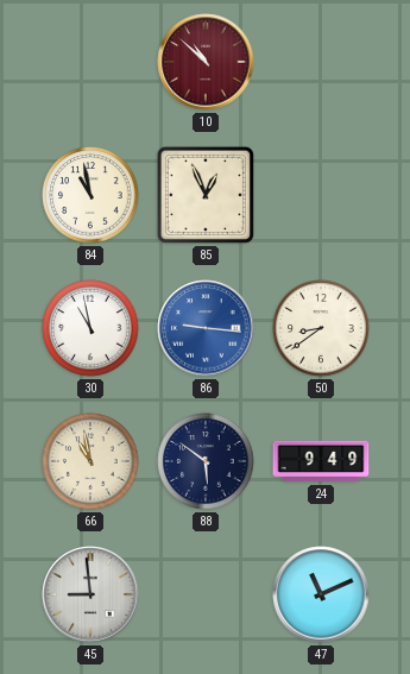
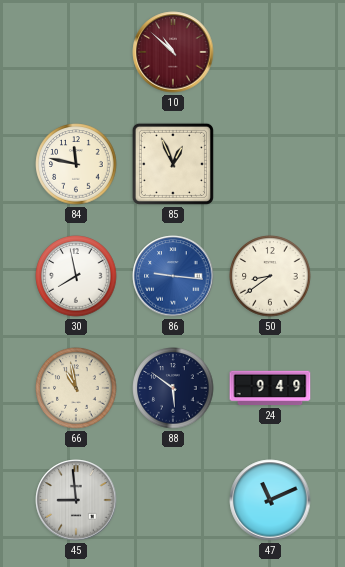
84: 10:58 -> 11:47 (76, 164)
30: 10:58 -> 7:58 (76, 276)
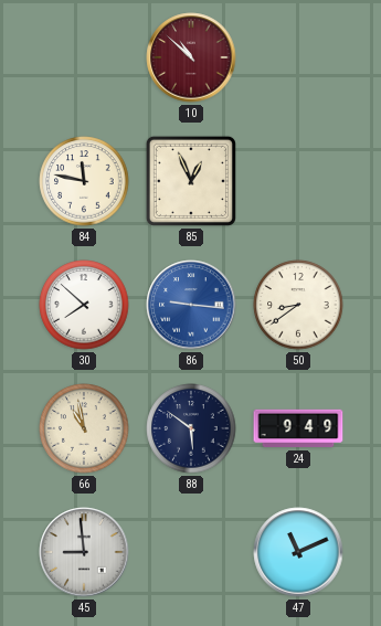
30: 7:58 -> 7:52 (84, 305)
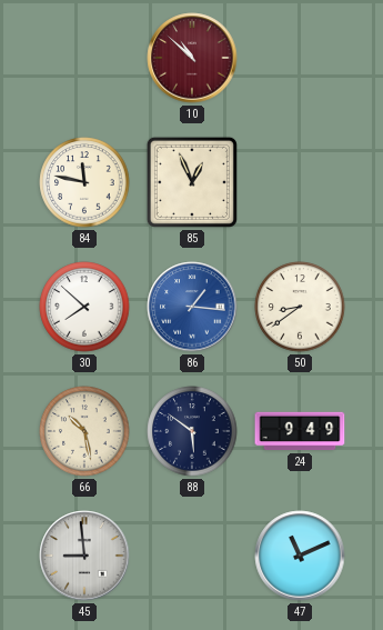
86: 9:16 -> 1:16 (192, 307)
66: 10:58 -> 10:28 (84, 431)
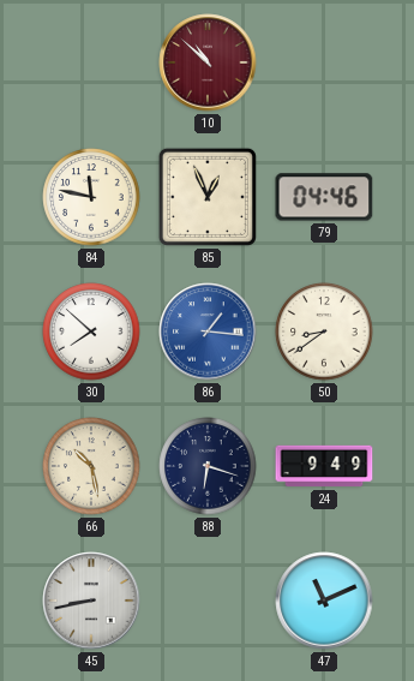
79: none -> 04:46 (324, 197)
88: 5:51 -> 6:18 (208, 466)
45: 8:59 -> 8:43 (91, 601)
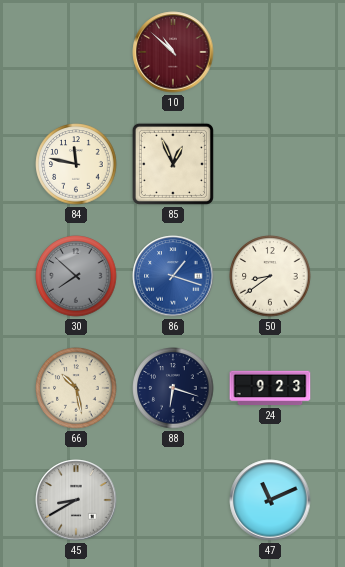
79: 04:46 -> none (324, 197)
30 dial: white -> grey (76, 276)
86: 1:16 -> 1:18 (173, 276)
24: 9:49 -> 9:23 (270, 388)
45: 8:43 -> 8:40 (76, 500)
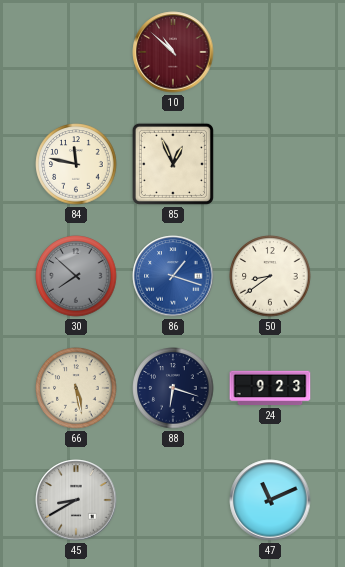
66: 10:28 -> 5:28 (76, 388)
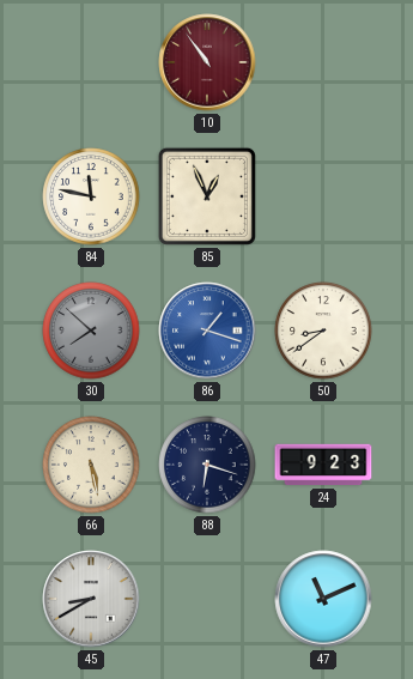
10: 10:52 -> 10:54 (207, 62)
